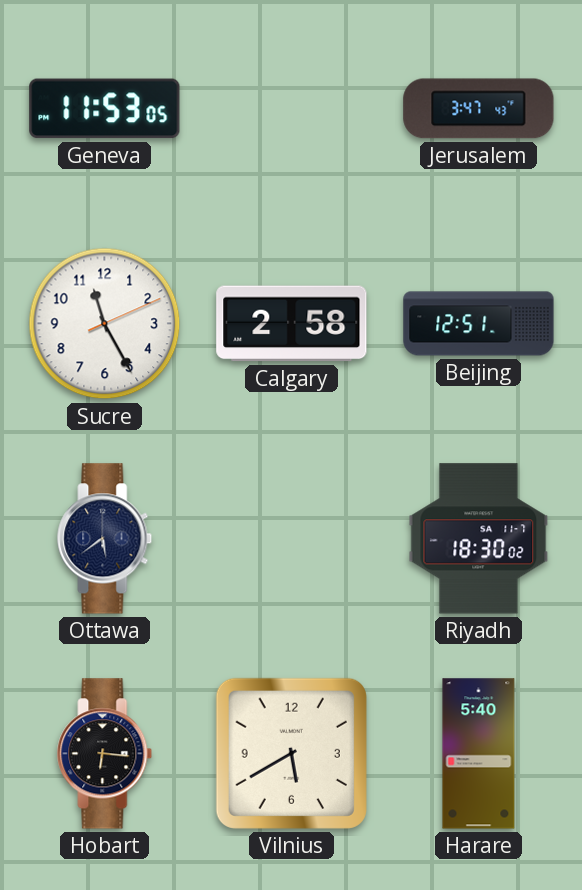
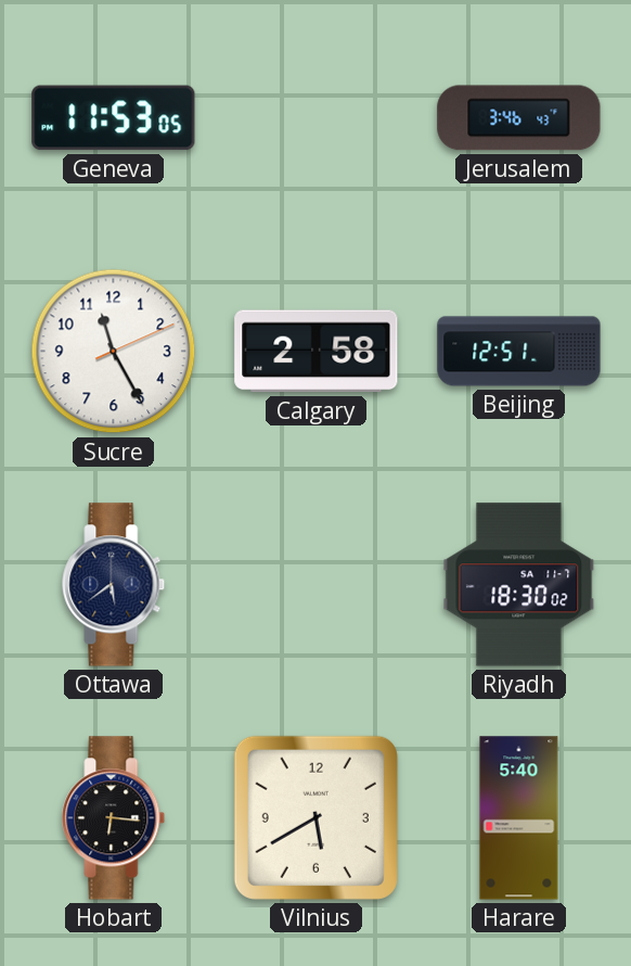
Jerusalem: 3:47 -> 3:46 (519, 118)
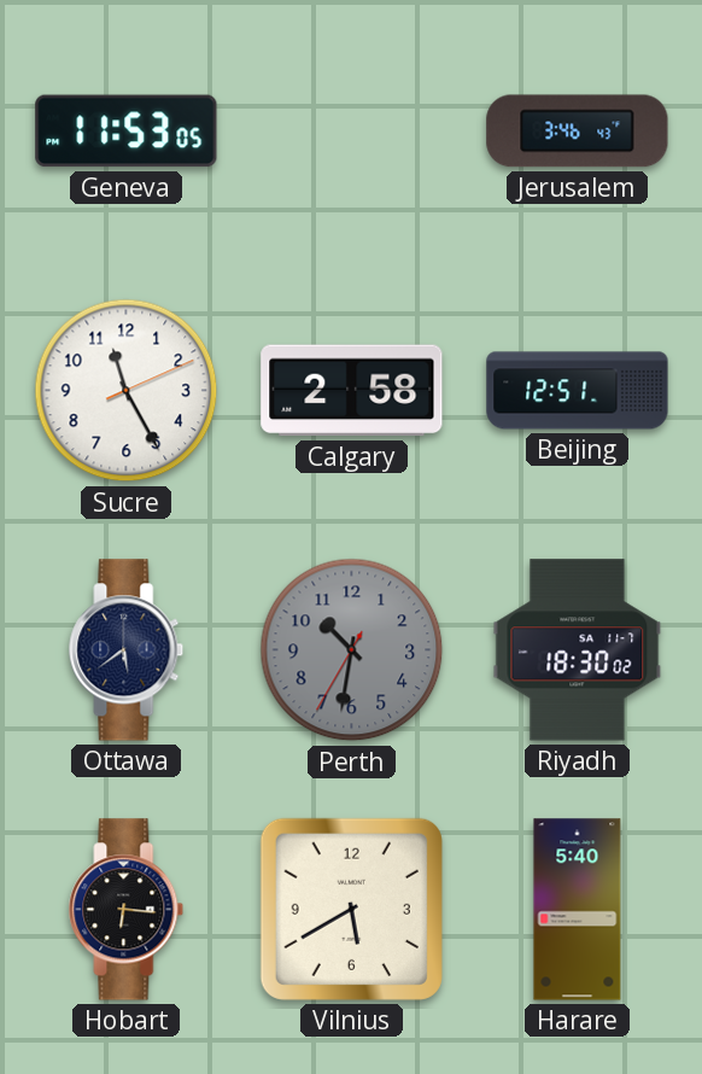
Perth: none -> 10:31 (352, 650)
